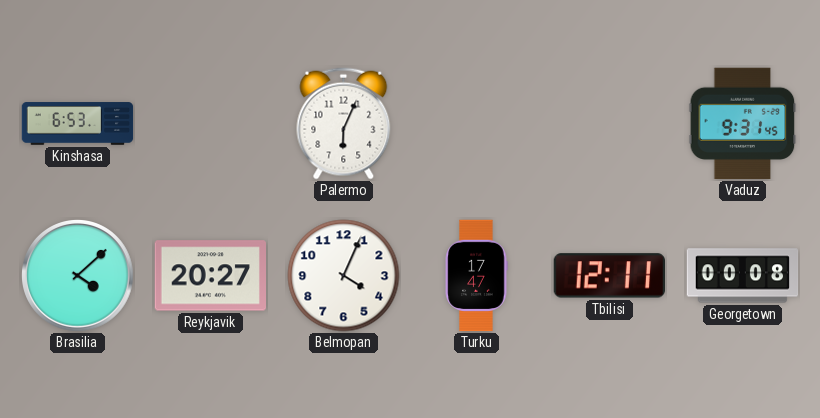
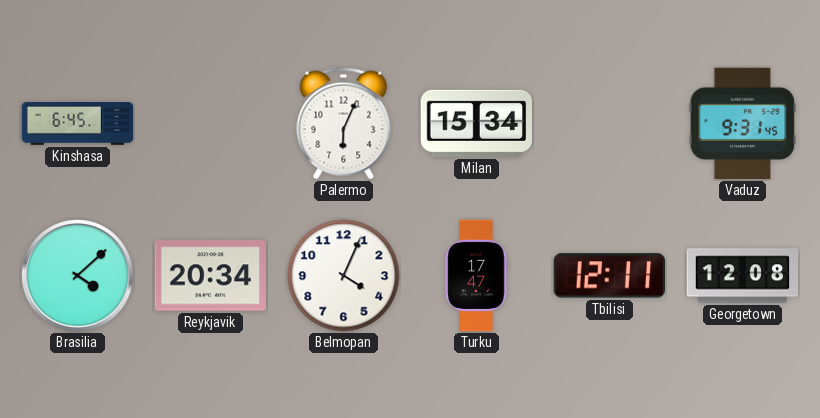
Kinshasa: 6:53 -> 6:45 (78, 124)
Milan: none -> 15:34 (476, 123)
Reykjavik: 20:27 -> 20:34 (210, 276)
Georgetown: 00:08 -> 12:08 (743, 276)
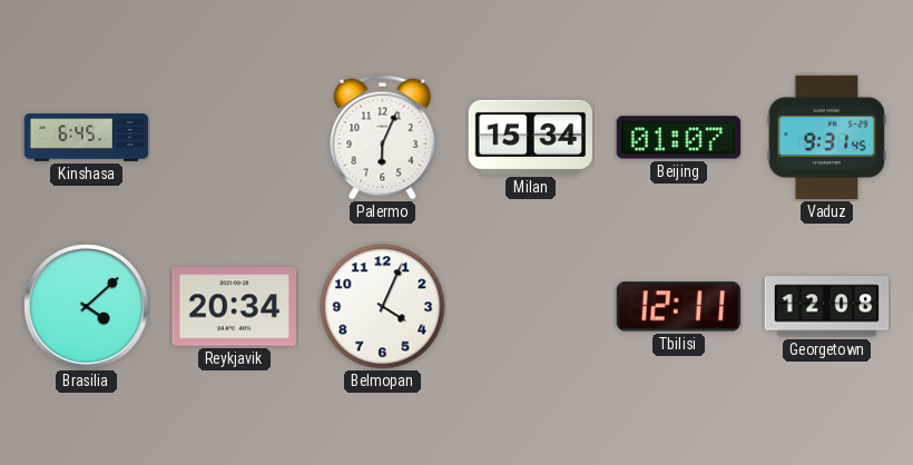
Beijing: none -> 01:07 (678, 138)
Turku: 17:47 -> none (476, 276)
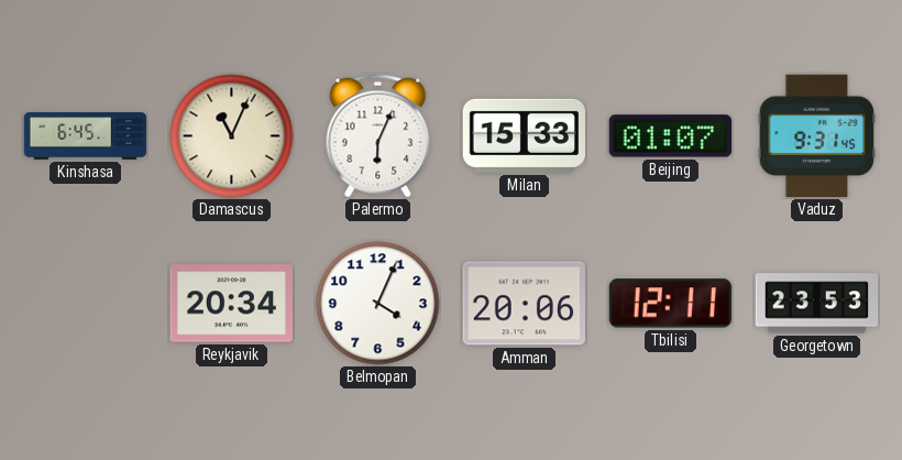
Damascus: none -> 11:04 (232, 136)
Milan: 15:34 -> 15:33 (524, 135)
Brasilia: 4:08 -> none (87, 307)
Amman: none -> 20:06 (524, 304)
Georgetown: 12:08 -> 23:53 (817, 304)
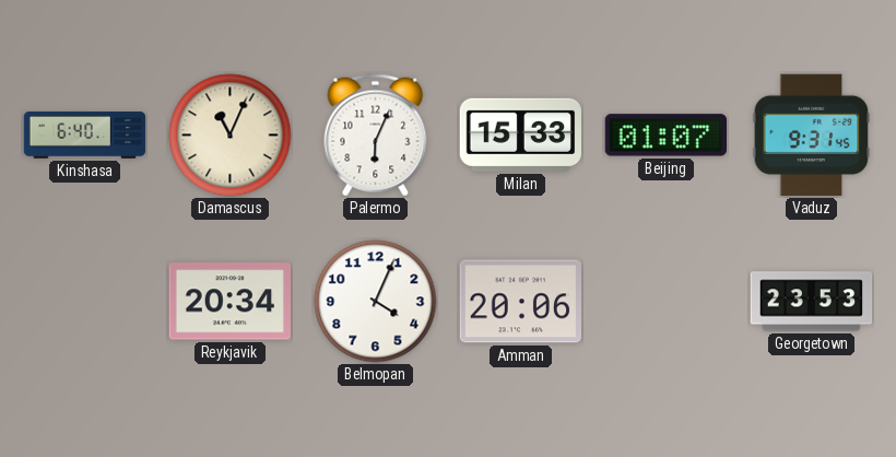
Kinshasa: 6:45 -> 6:40 (85, 136)
Tbilisi: 12:11 -> none (670, 304)
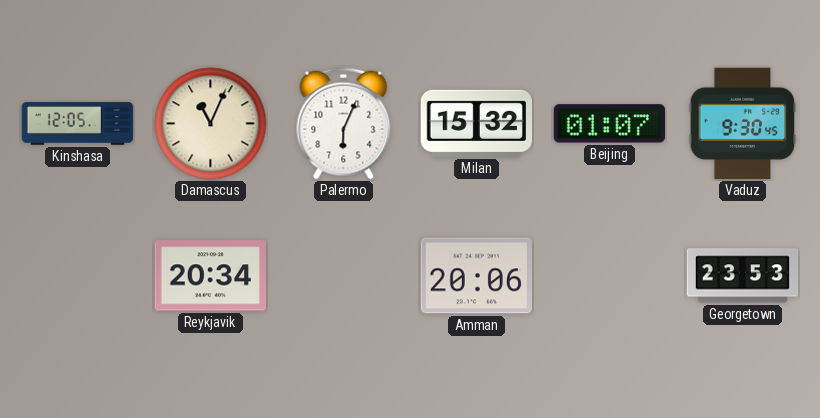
Kinshasa: 6:40 -> 12:05 (78, 124)
Milan: 15:33 -> 15:32 (476, 123)
Vaduz: 9:31 -> 9:30 (743, 124)
Belmopan: 4:04 -> none (376, 302)
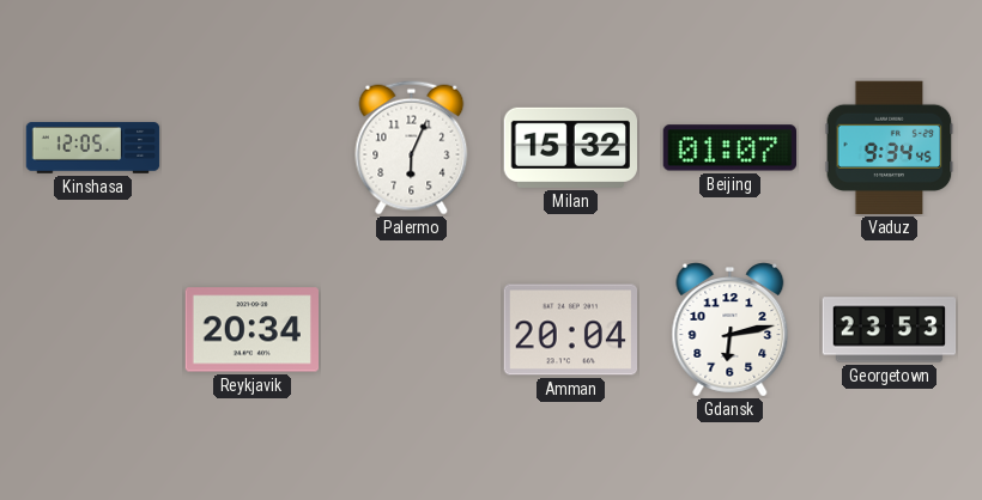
Damascus: 11:04 -> none (211, 124)
Vaduz: 9:30 -> 9:34 (890, 148)
Amman: 20:06 -> 20:04 (570, 330)
Gdansk: none -> 6:13 (731, 330)
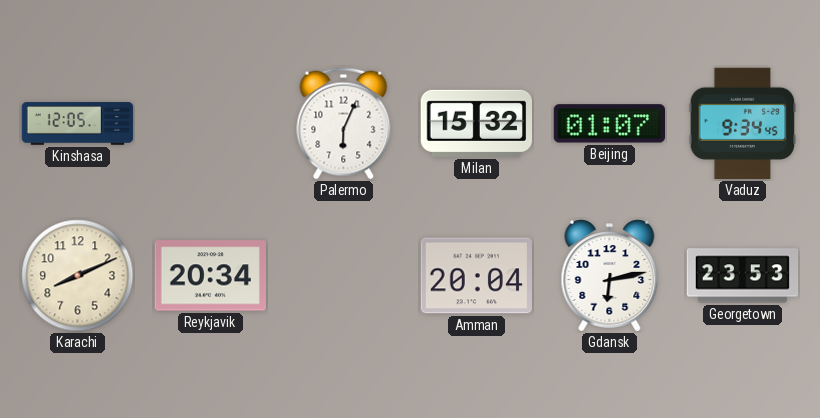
Karachi: none -> 8:11 (78, 276)
